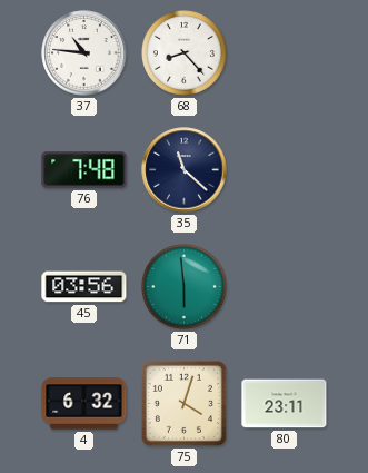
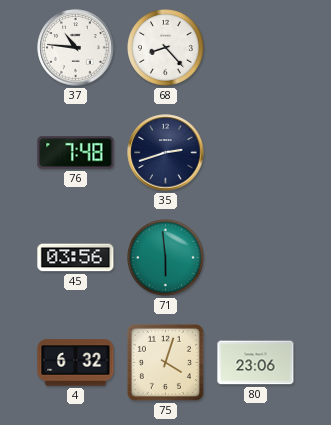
35: 11:22 -> 2:42 (166, 153)
80: 23:11 -> 23:06 (256, 363)
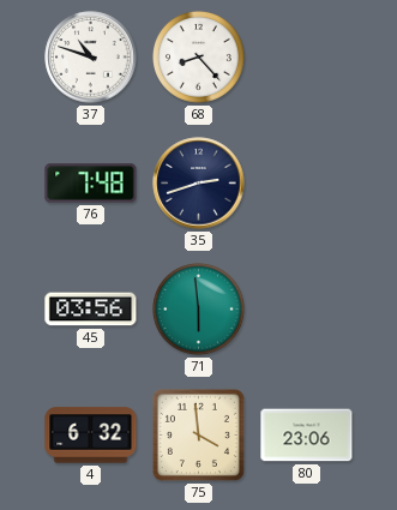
37: 10:46 -> 10:48 (91, 58)
75: 4:03 -> 3:59 (198, 434)
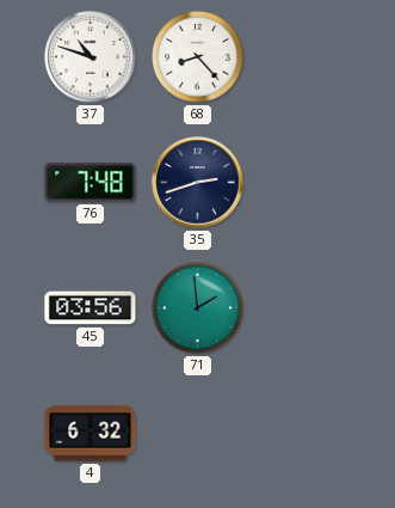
71: 5:59 -> 1:59 (198, 308)
75: 3:59 -> none (198, 434)
80: 23:06 -> none (307, 436)
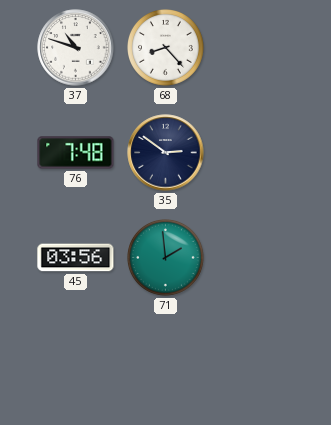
35: 2:42 -> 2:51 (166, 153)
4: 6:32 -> none (91, 434)
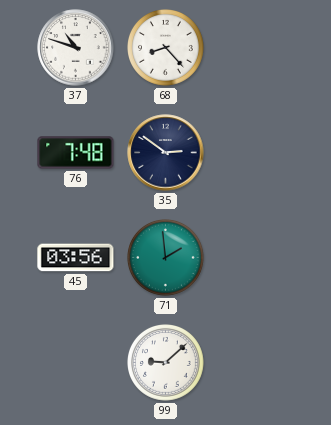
99: none -> 9:08 (166, 363)
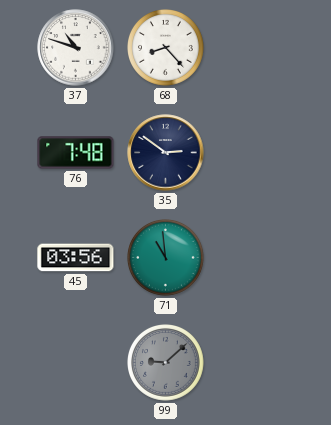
71: 1:59 -> 10:59 (166, 258)
99 dial: white -> grey (166, 363)
